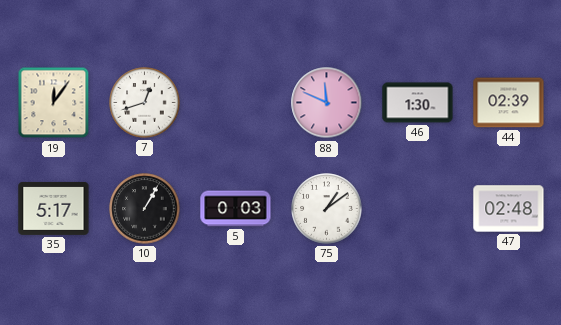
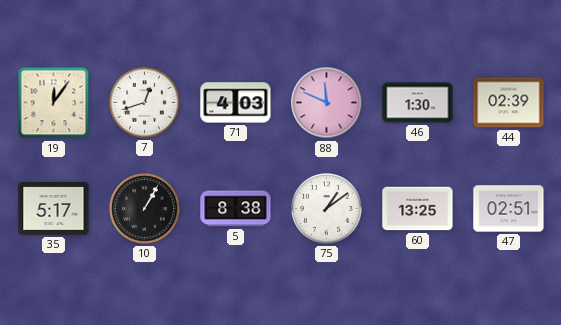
71: none -> 4:03 (236, 103)
5: 0:03 -> 8:38 (236, 209)
60: none -> 13:25 (418, 209)
47: 02:48 -> 02:51 (509, 209)
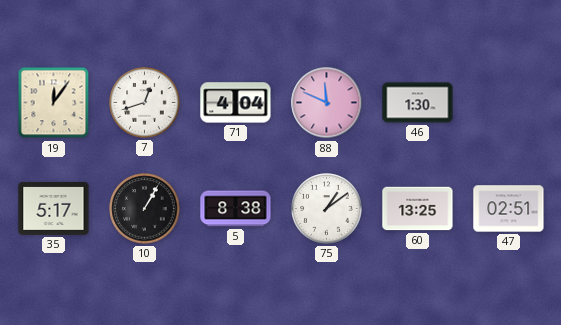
71: 4:03 -> 4:04 (236, 103)
44: 02:39 -> none (509, 103)
